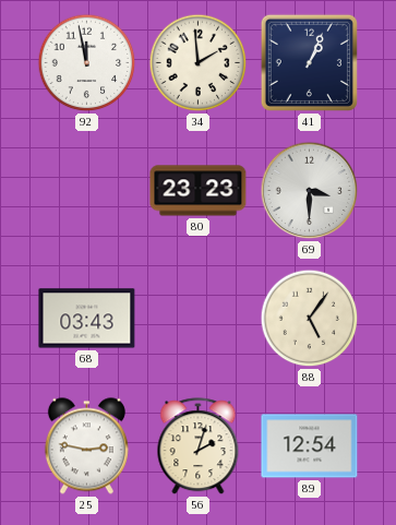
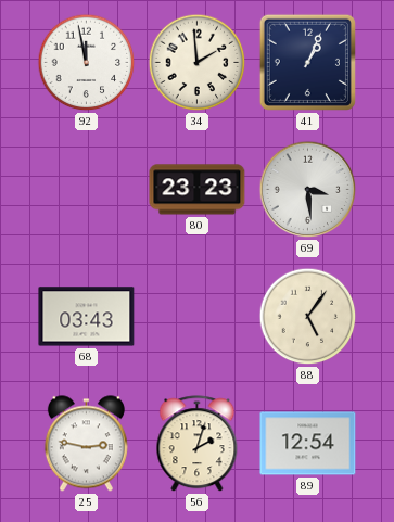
69: 3:30 -> 3:29 (308, 190)
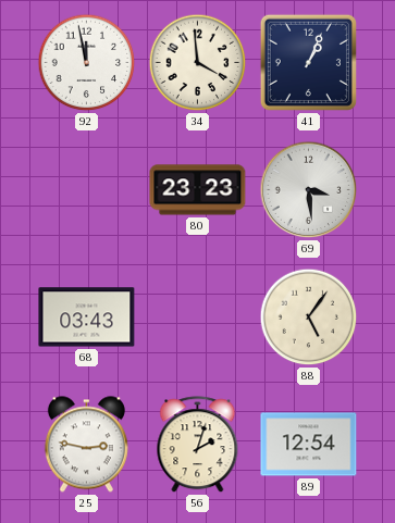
34: 1:59 -> 3:59 (198, 63)
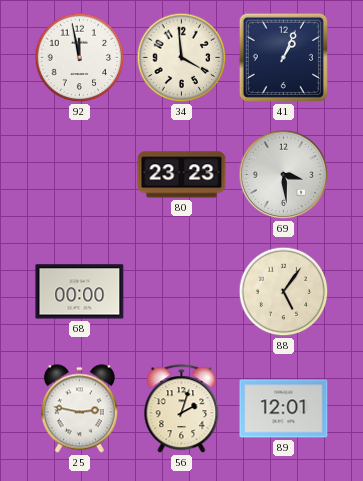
68: 03:43 -> 00:00 (80, 292)
89: 12:54 -> 12:01 (284, 409)
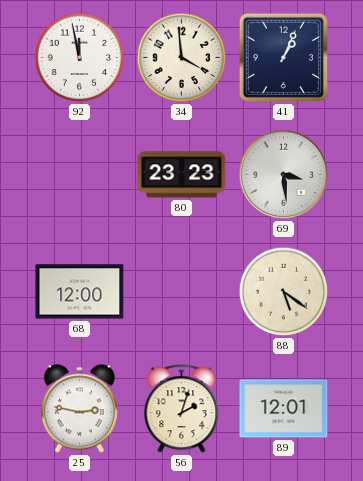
68: 00:00 -> 12:00 (80, 292)
88: 5:06 -> 5:21 (284, 292)
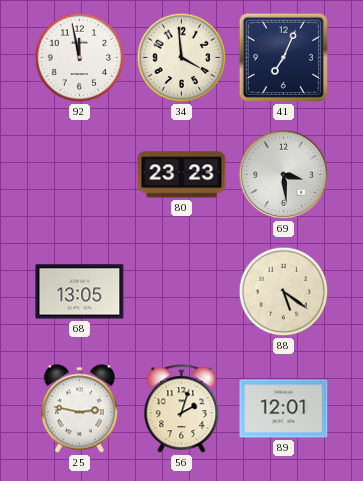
41: 1:04 -> 7:04 (283, 57)
68: 12:00 -> 13:05 (80, 292)
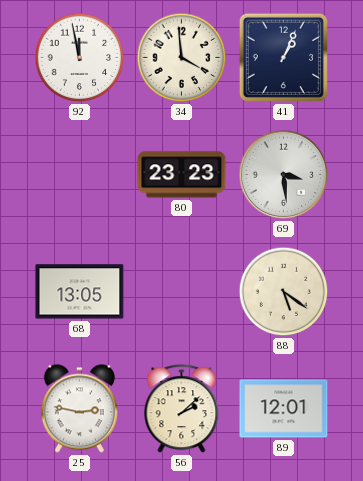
41: 7:04 -> 1:04 (283, 57)
56: 2:03 -> 2:08 (182, 409)
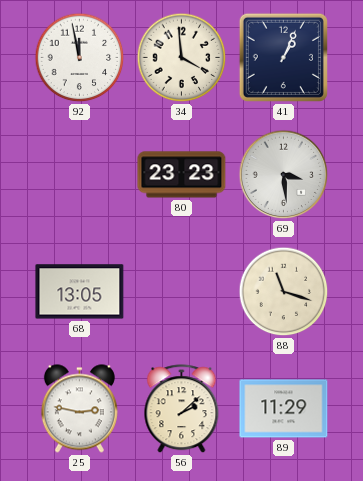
88: 5:21 -> 11:18 (284, 292)
89: 12:01 -> 11:29 (284, 409)
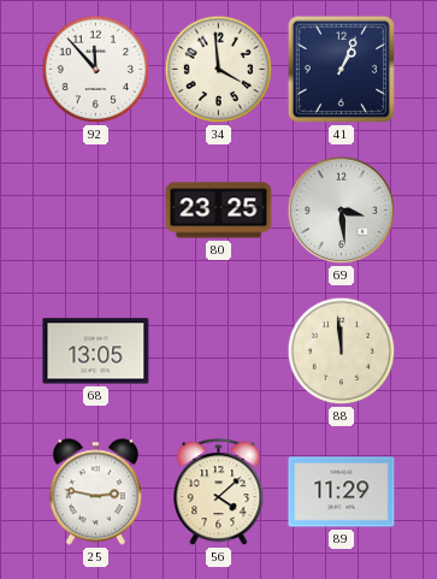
92: 11:58 -> 11:53 (96, 70)
80: 23:23 -> 23:25 (219, 211)
88: 11:18 -> 11:59 (342, 351)
56: 2:08 -> 4:08 (219, 492)
